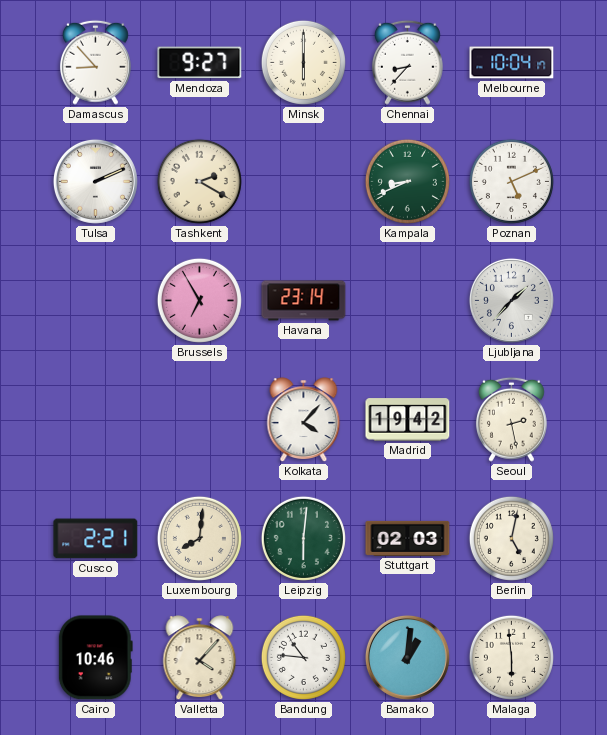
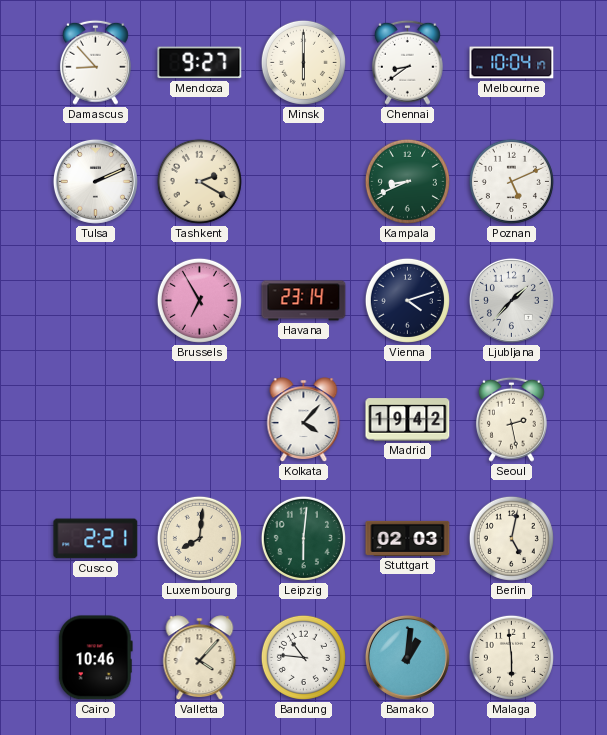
Chennai: 8:37 -> 8:39 (407, 62)
Vienna: none -> 4:12 (407, 300)
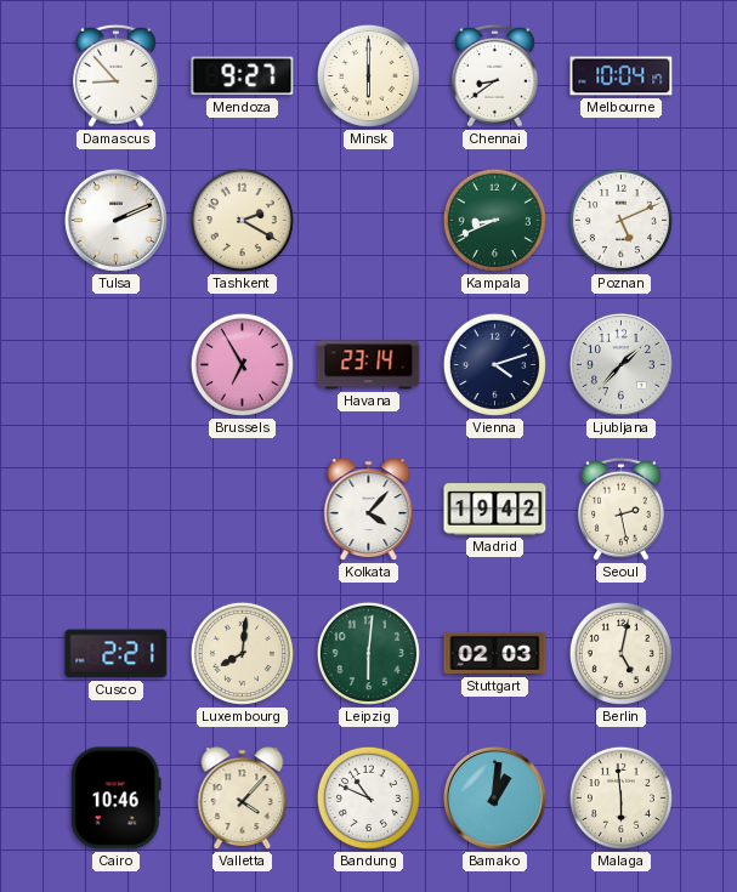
Bandung: 10:46 -> 10:49 (368, 797)
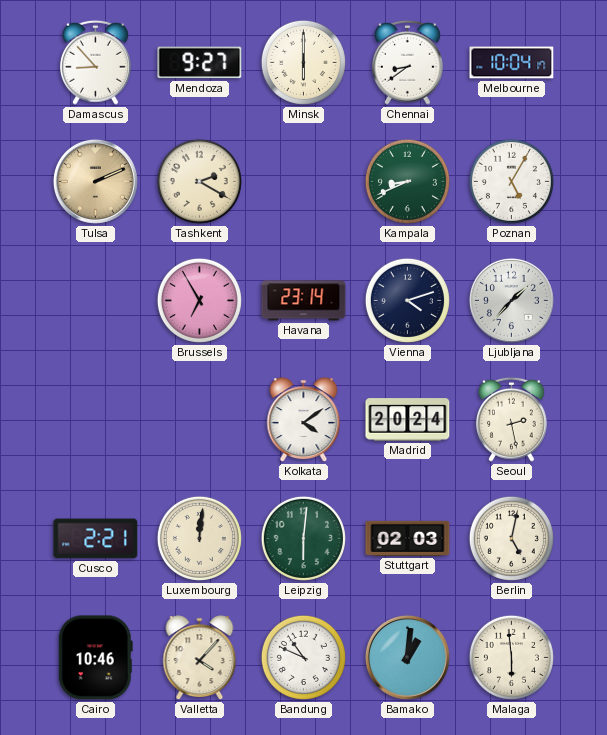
Tulsa dial: white -> champagne (95, 181)
Poznan: 5:11 -> 5:05 (511, 181)
Kolkata: 4:07 -> 4:09 (304, 420)
Madrid: 19:42 -> 20:24 (408, 420)
Luxembourg: 8:01 -> 12:01 (199, 538)
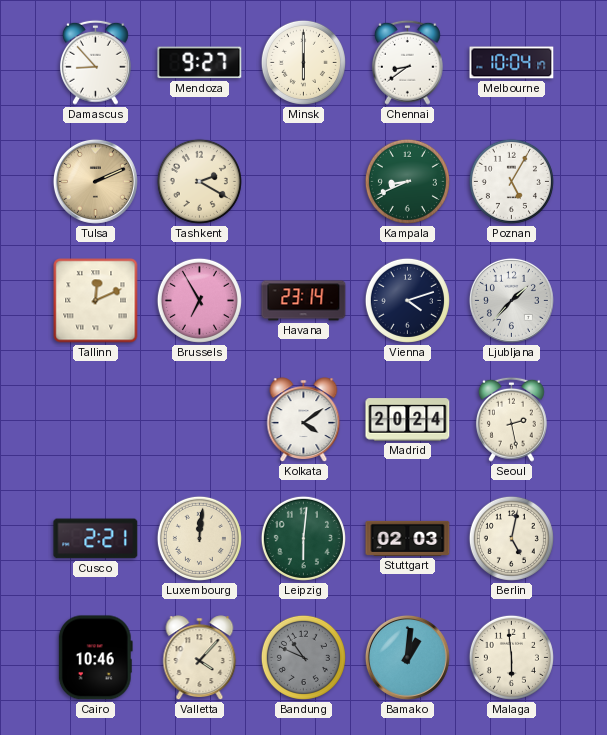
Tallinn: none -> 12:11 (96, 301)
Bandung dial: white -> grey (303, 657)
